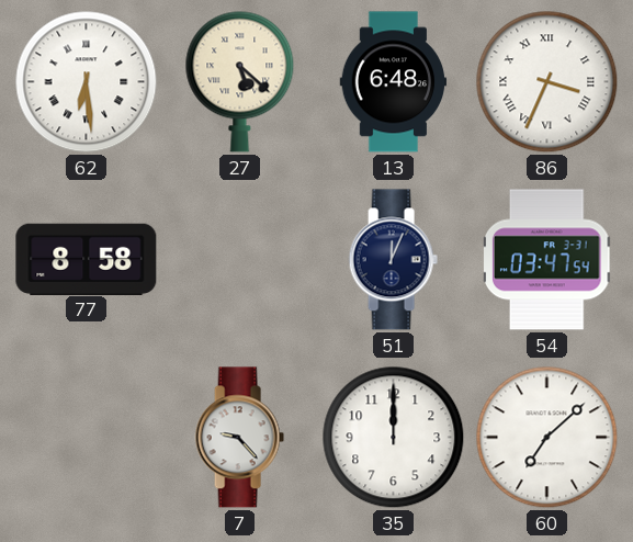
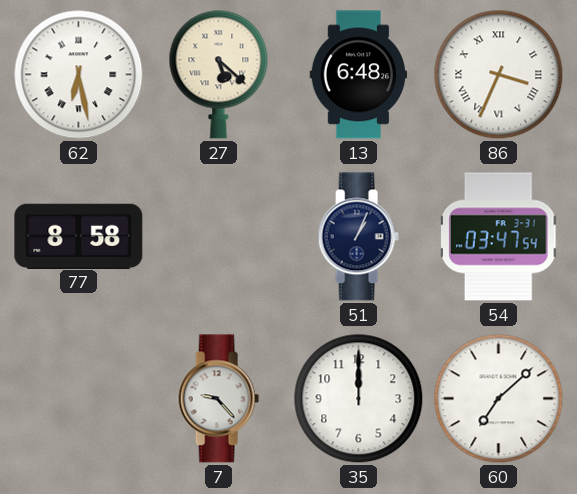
62: 6:29 -> 6:28 (79, 75)
51: 12:04 -> 1:04 (358, 237)
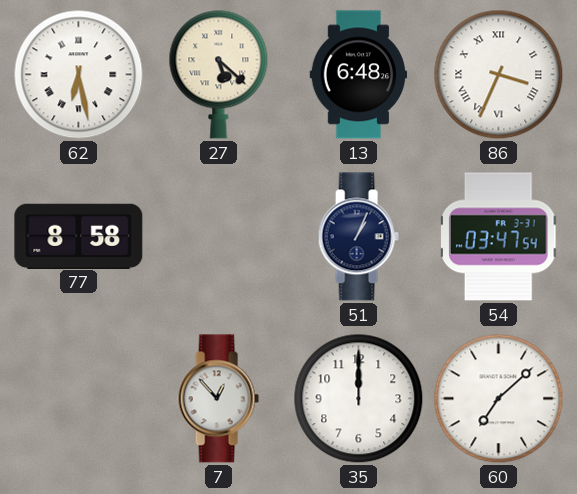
7: 9:23 -> 12:53 (218, 399)
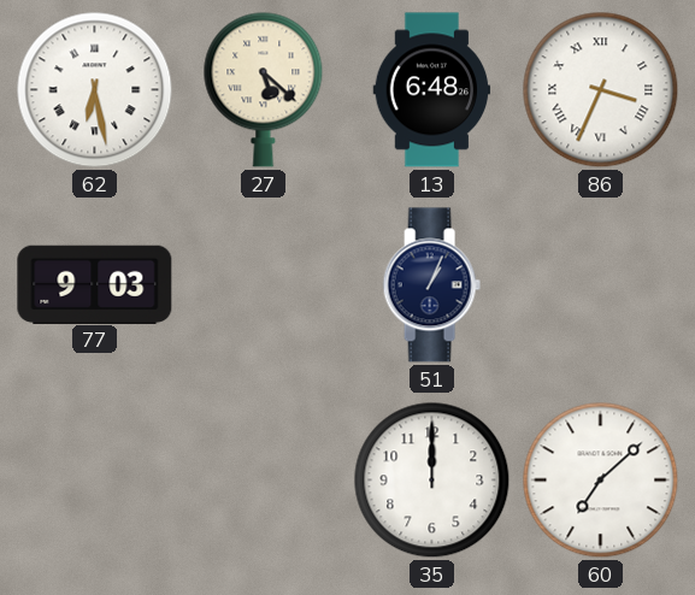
77: 8:58 -> 9:03 (95, 284)
54: 03:47 -> none (500, 237)
7: 12:53 -> none (218, 399)
